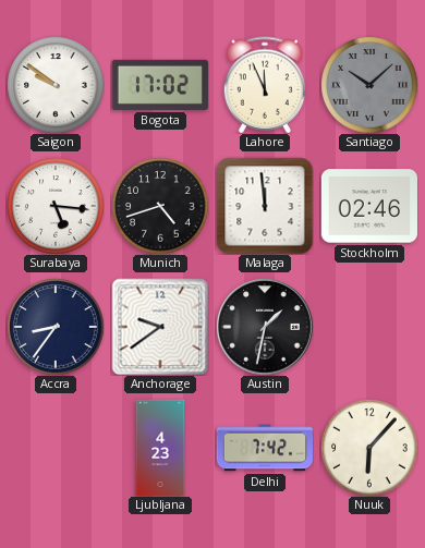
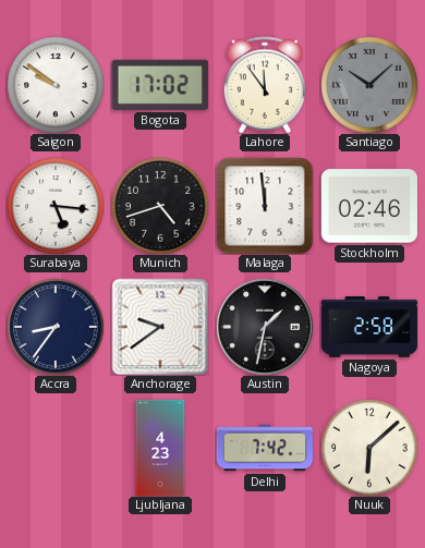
Lahore: 11:56 -> 11:54 (264, 85)
Nagoya: none -> 2:58 (369, 327)
Nuuk: 6:07 -> 6:08 (369, 448)
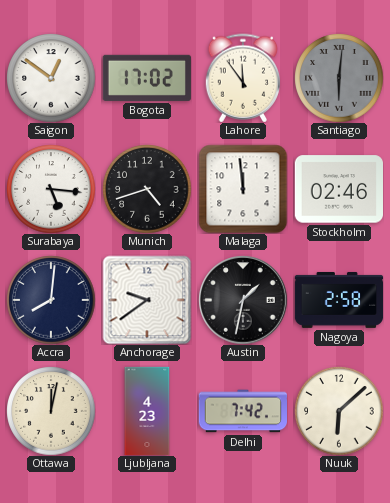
Saigon: 9:51 -> 12:51 (51, 78)
Santiago: 10:08 -> 6:01 (339, 78)
Accra: 8:36 -> 8:01 (51, 300)
Ottawa: none -> 12:02 (51, 411)
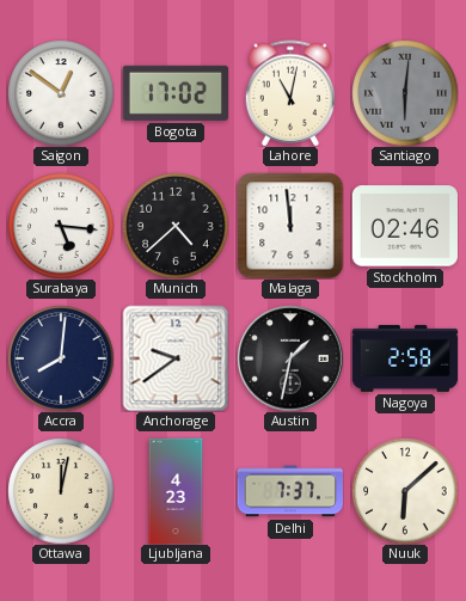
Lahore: 11:54 -> 11:02 (289, 93)
Munich: 4:42 -> 4:38 (176, 226)
Delhi: 7:42 -> 7:37 (289, 491)
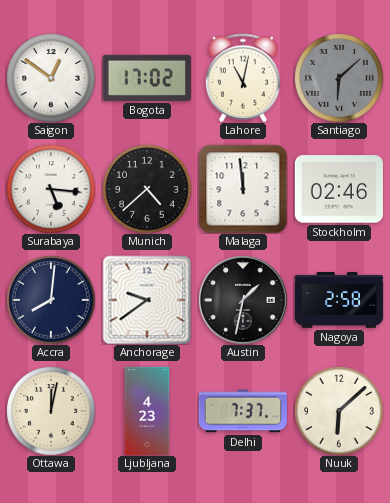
Santiago: 6:01 -> 6:08 (339, 78)
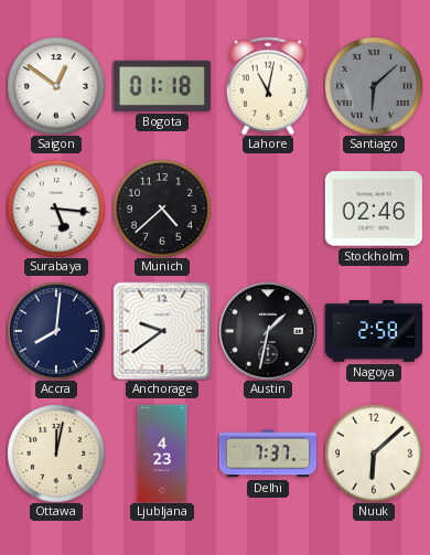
Bogota: 17:02 -> 01:18 (161, 86)
Malaga: 11:59 -> none (243, 189)
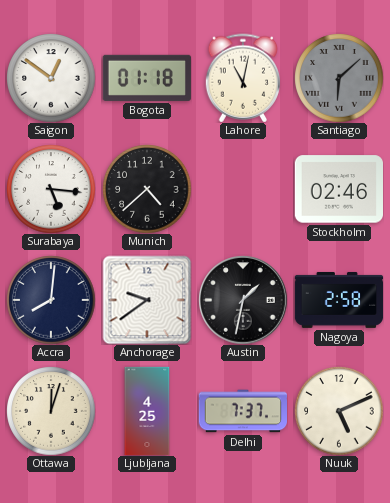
Ottawa: 12:02 -> 12:03 (51, 411)
Ljubljana: 4:23 -> 4:25 (147, 411)
Nuuk: 6:08 -> 5:11 (339, 411)
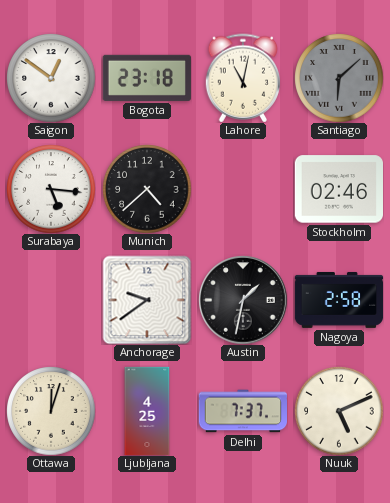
Bogota: 01:18 -> 23:18 (146, 78)
Accra: 8:01 -> none (51, 300)
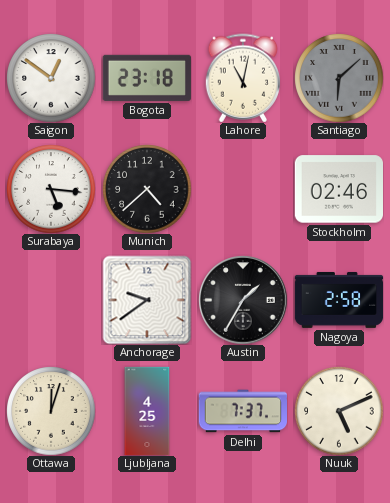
Austin: 1:32 -> 1:35 (243, 300)
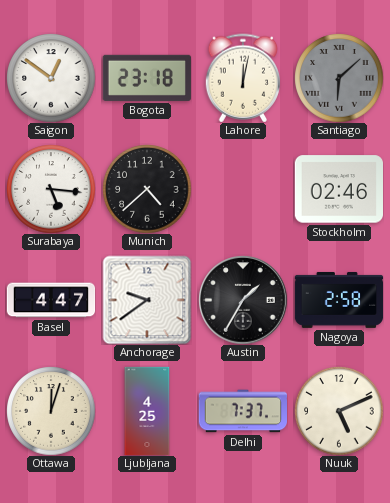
Lahore: 11:02 -> 12:02 (242, 78)
Basel: none -> 4:47 (51, 300)
